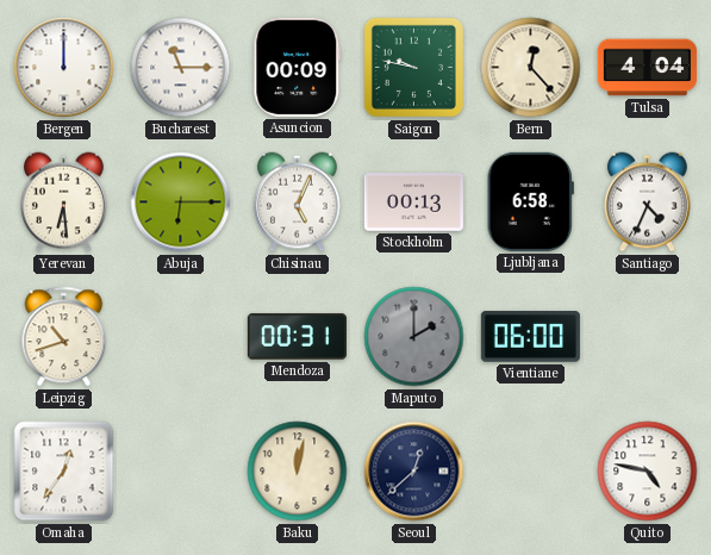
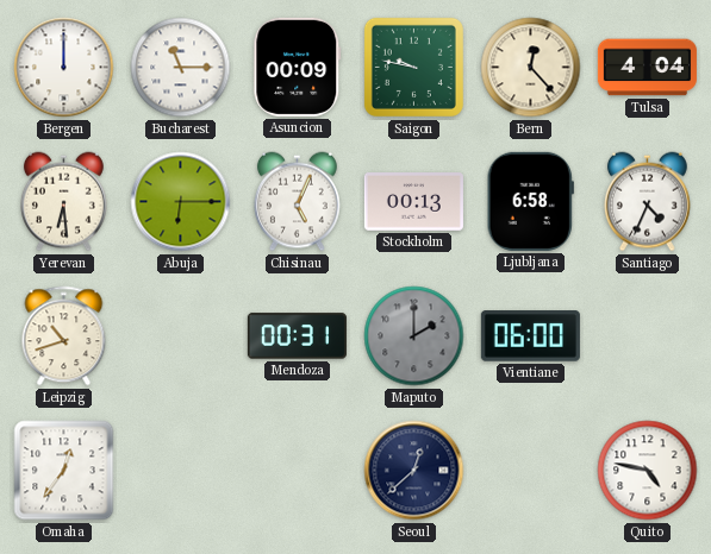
Baku: 12:02 -> none (298, 472)
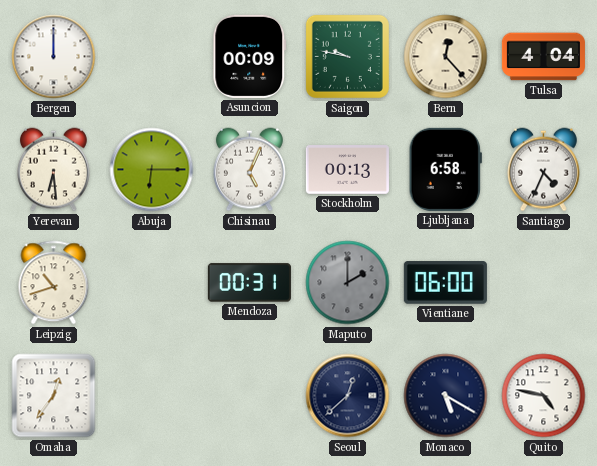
Bucharest: 11:15 -> none (181, 68)
Monaco: none -> 5:20 (446, 396)
